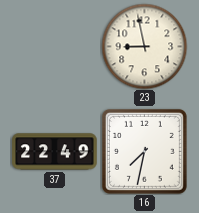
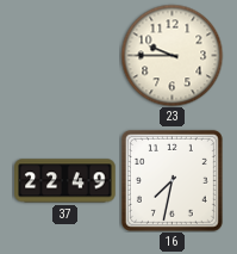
23: 8:58 -> 9:45 (171, 55)
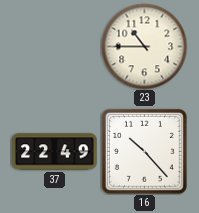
23: 9:45 -> 10:45 (144, 46)
16: 7:32 -> 10:23 (144, 151)
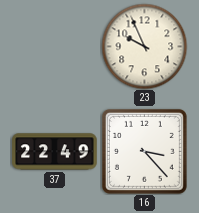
23: 10:45 -> 9:56 (144, 46)
16: 10:23 -> 3:23 (144, 151)
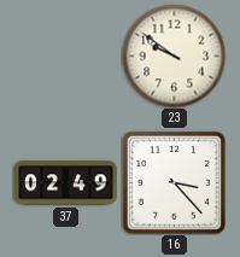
23: 9:56 -> 9:51 (174, 56)
37: 22:49 -> 02:49 (66, 183)
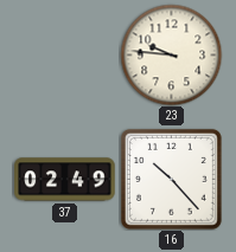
23: 9:51 -> 9:46 (171, 54)
16: 3:23 -> 10:23 (171, 179)
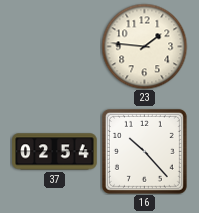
23: 9:46 -> 1:46 (144, 46)
37: 02:49 -> 02:54 (55, 152)
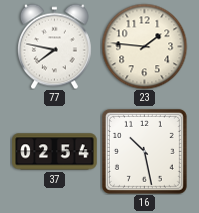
77: none -> 7:47 (54, 46)
16: 10:23 -> 10:28 (144, 151)
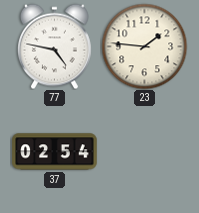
77: 7:47 -> 4:47 (54, 46)
16: 10:28 -> none (144, 151)
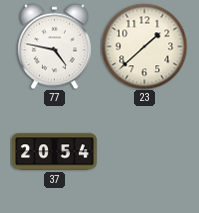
23: 1:46 -> 1:38 (144, 46)
37: 02:54 -> 20:54 (55, 152)
